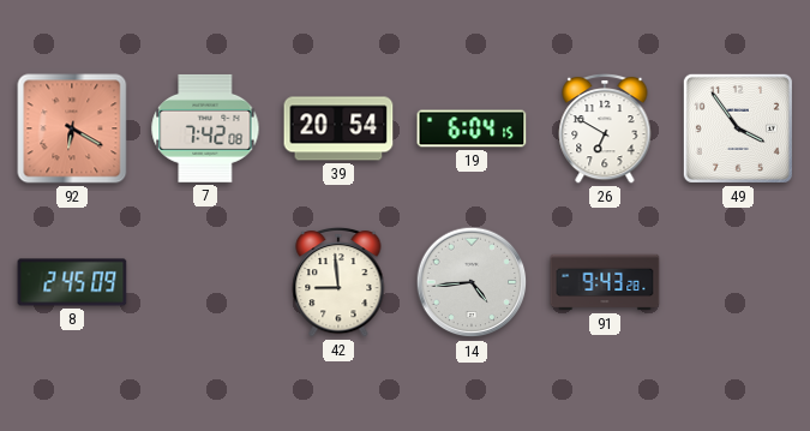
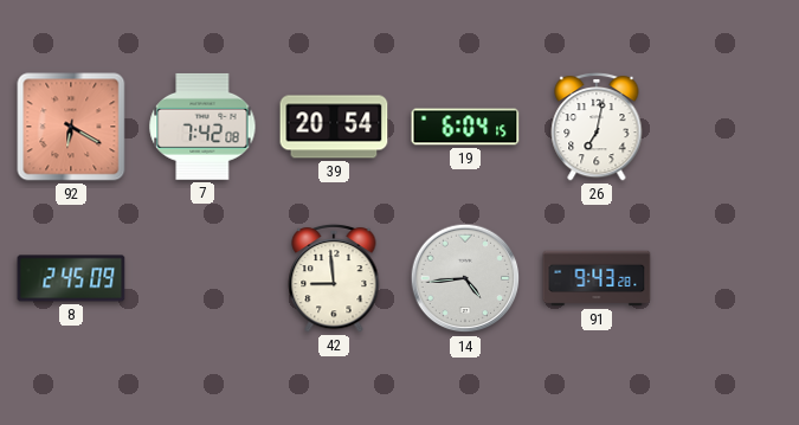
26: 6:50 -> 7:02 (597, 127)
49: 3:54 -> none (738, 128)
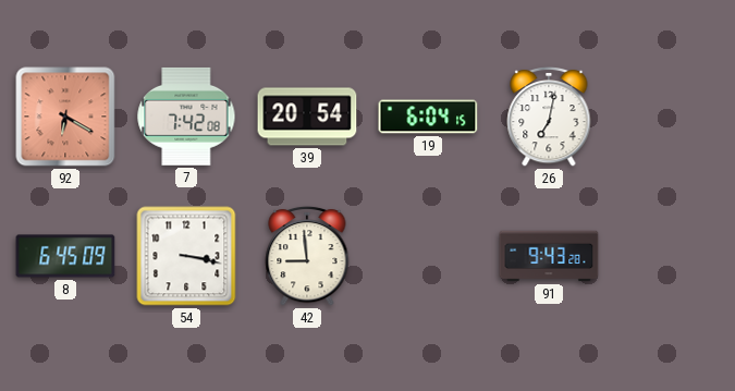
8: 2:45 -> 6:45 (65, 256)
54: none -> 3:17 (186, 256)
14: 4:44 -> none (465, 278)
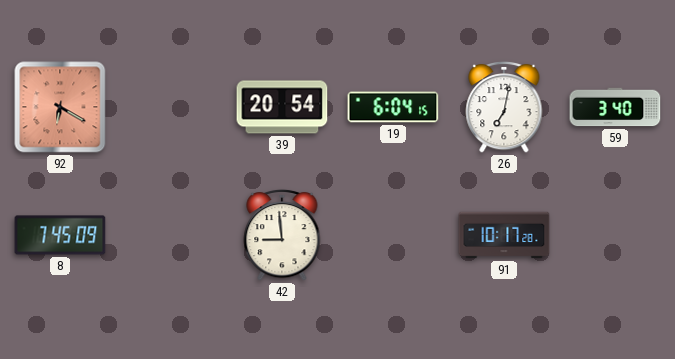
7: 7:42 -> none (186, 117)
59: none -> 3:40 (615, 107)
8: 6:45 -> 7:45 (60, 235)
54: 3:17 -> none (186, 256)
91: 9:43 -> 10:17 (504, 235)
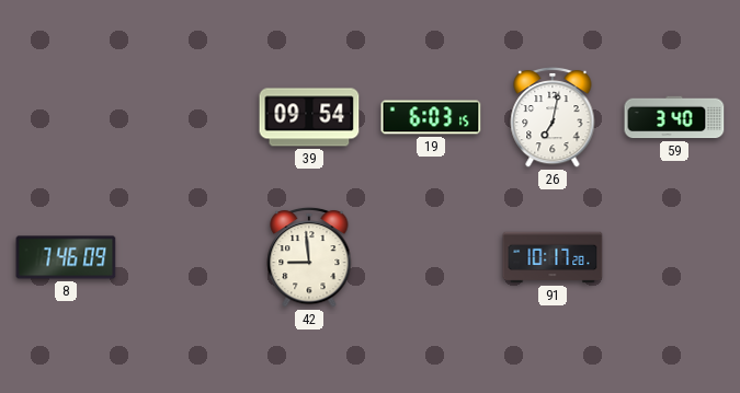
92: 6:20 -> none (60, 107)
39: 20:54 -> 09:54 (309, 117)
19: 6:04 -> 6:03 (431, 117)
8: 7:45 -> 7:46 (66, 257)
